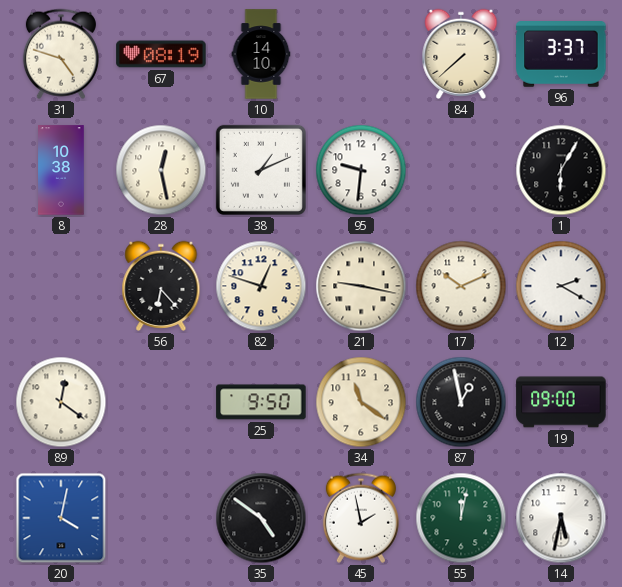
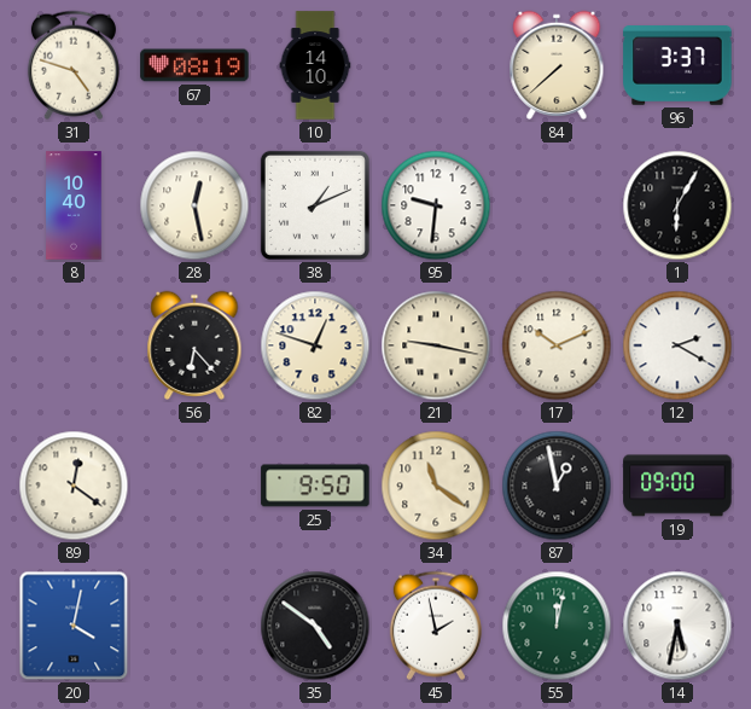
8: 10:38 -> 10:40 (74, 205)
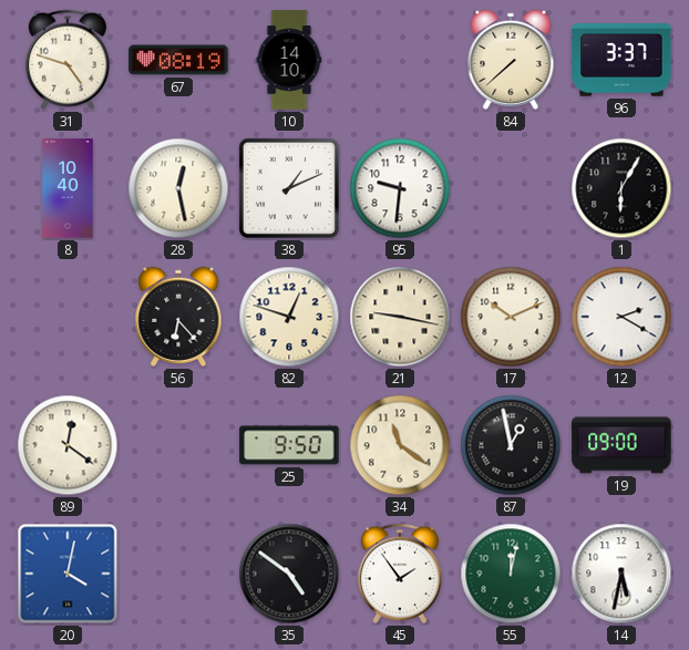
45: 1:58 -> 1:54 (400, 574)
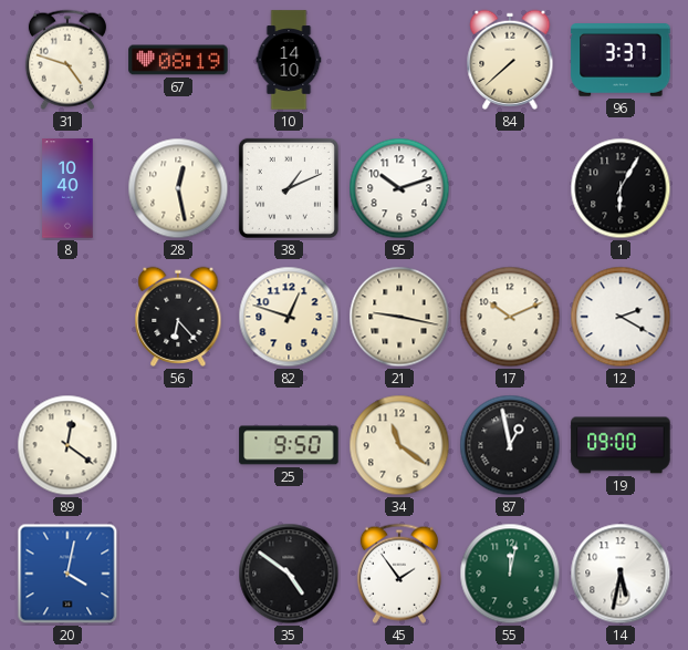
95: 9:31 -> 10:12 (399, 188)
